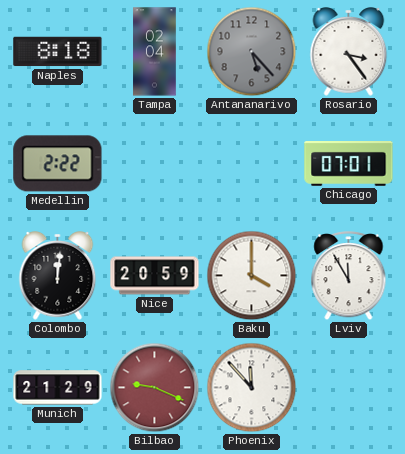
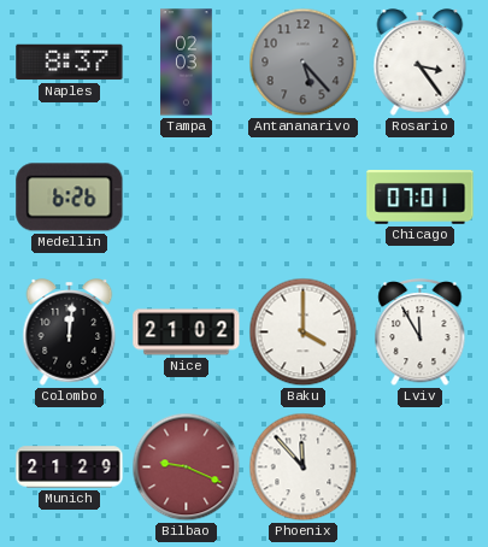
Naples: 8:18 -> 8:37 (70, 63)
Tampa: 02:04 -> 02:03 (187, 63)
Medellin: 2:22 -> 6:26 (70, 198)
Nice: 20:59 -> 21:02 (187, 333)
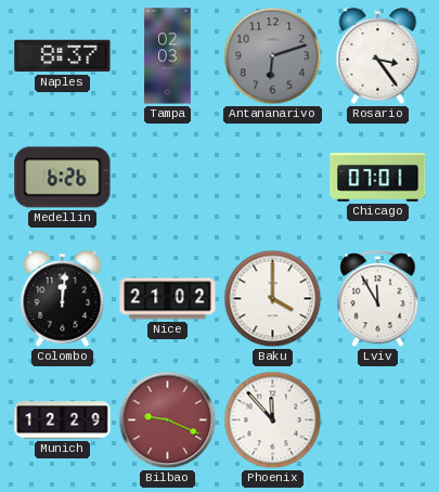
Antananarivo: 5:23 -> 6:12 (273, 56)
Munich: 21:29 -> 12:29 (63, 420)
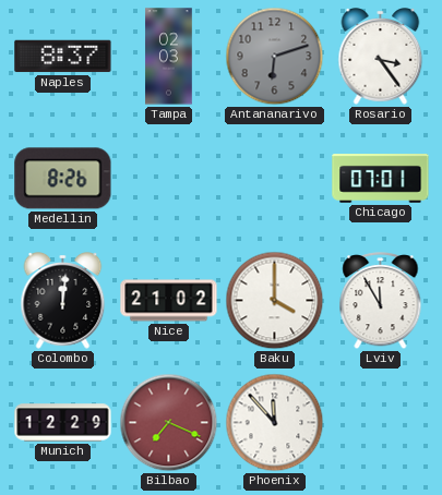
Medellin: 6:26 -> 8:26 (63, 179)
Bilbao: 9:19 -> 7:19 (169, 423)
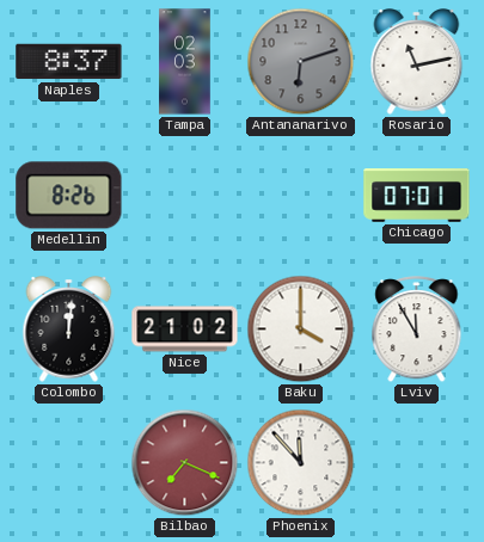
Rosario: 3:24 -> 11:13 (417, 62)
Munich: 12:29 -> none (63, 423)
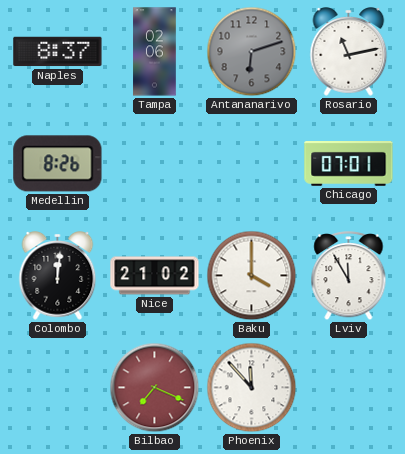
Tampa: 02:03 -> 02:06 (155, 52)
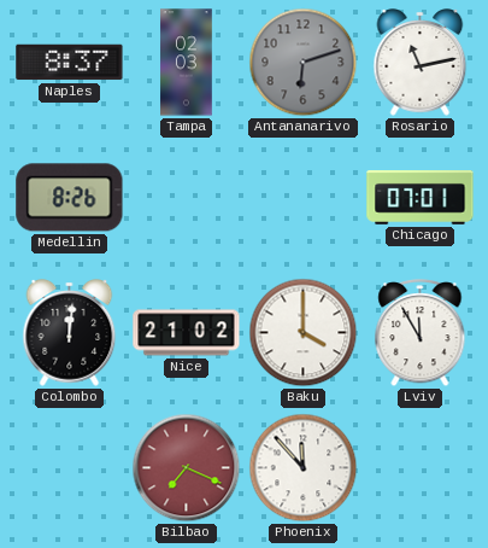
Tampa: 02:06 -> 02:03 (187, 63)
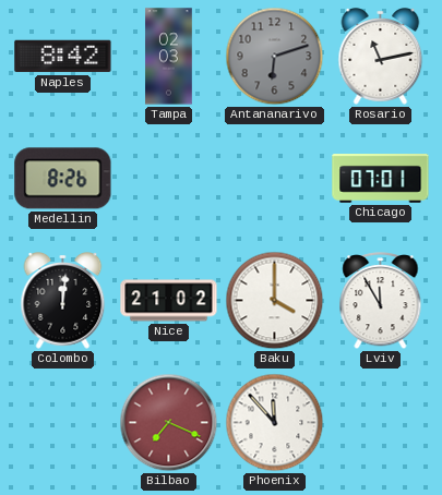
Naples: 8:37 -> 8:42 (63, 57)
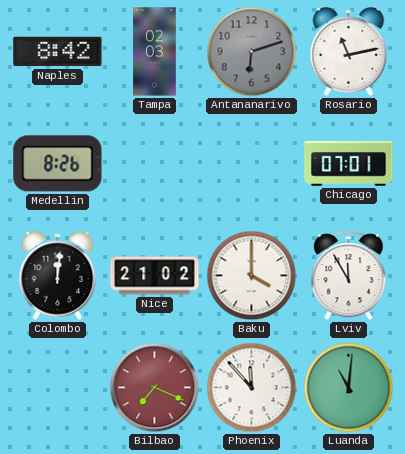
Luanda: none -> 11:01 (349, 388)
